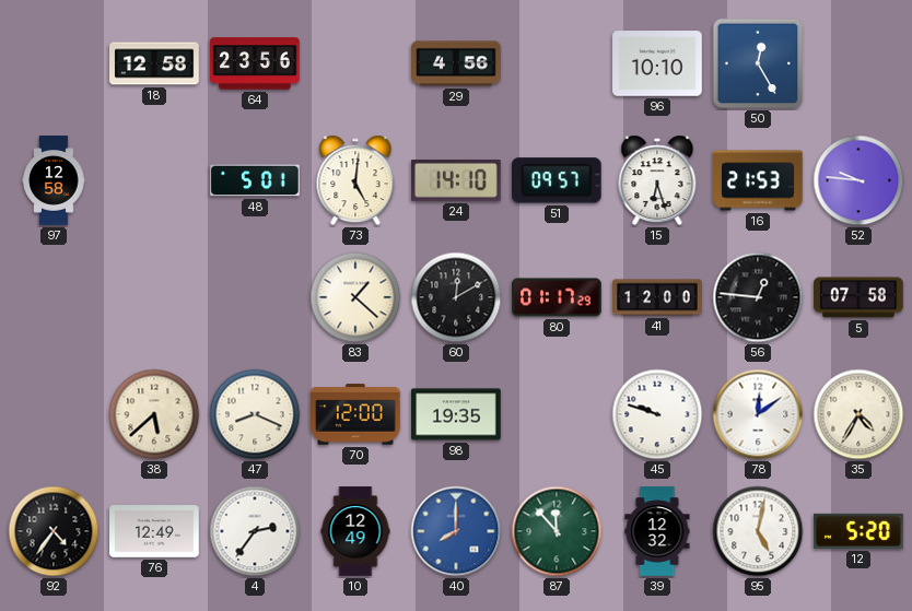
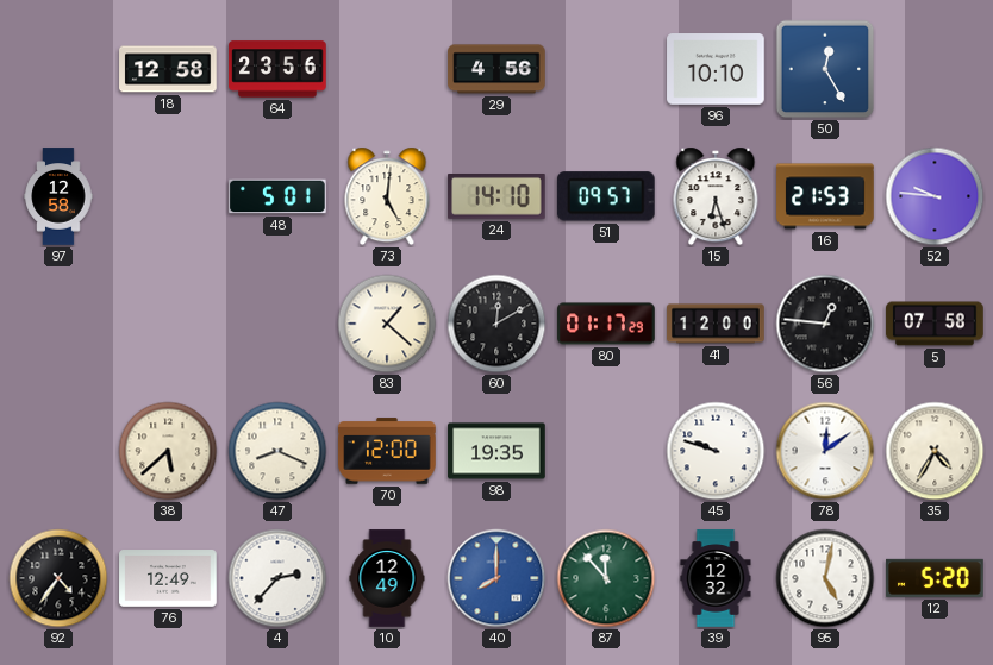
4: 2:36 -> 2:37 (277, 578)
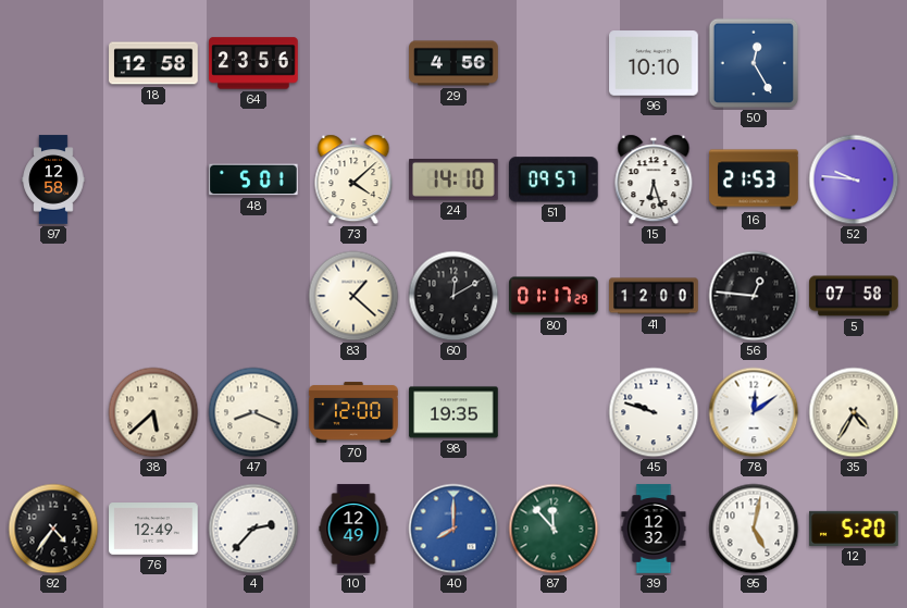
73: 5:01 -> 4:08 (353, 179)
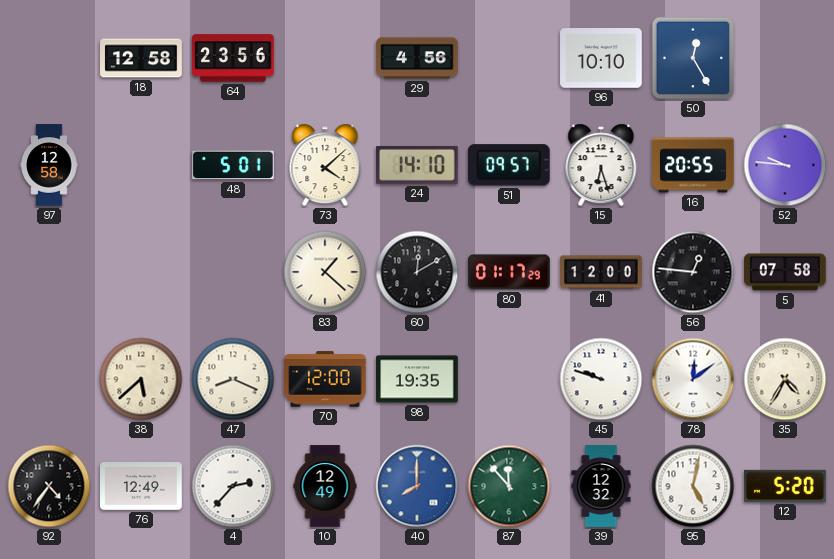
16: 21:53 -> 20:55 (693, 165)
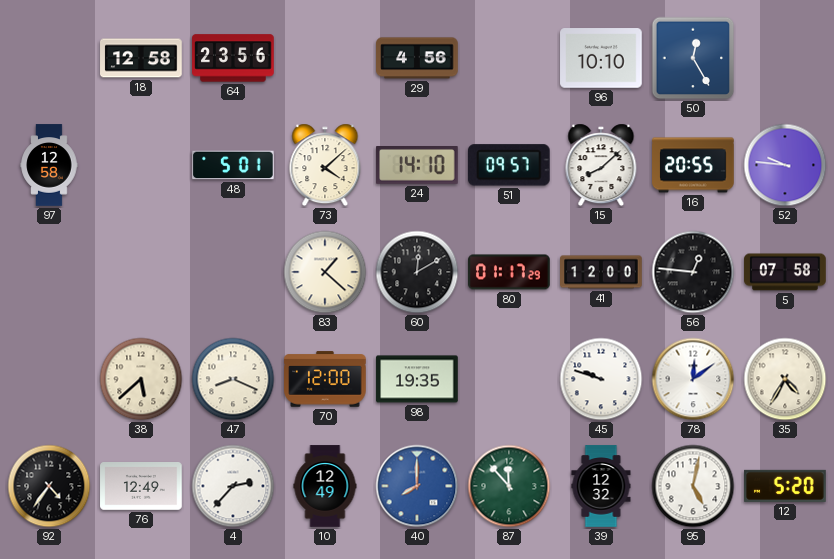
15: 6:27 -> 8:08 (601, 165)
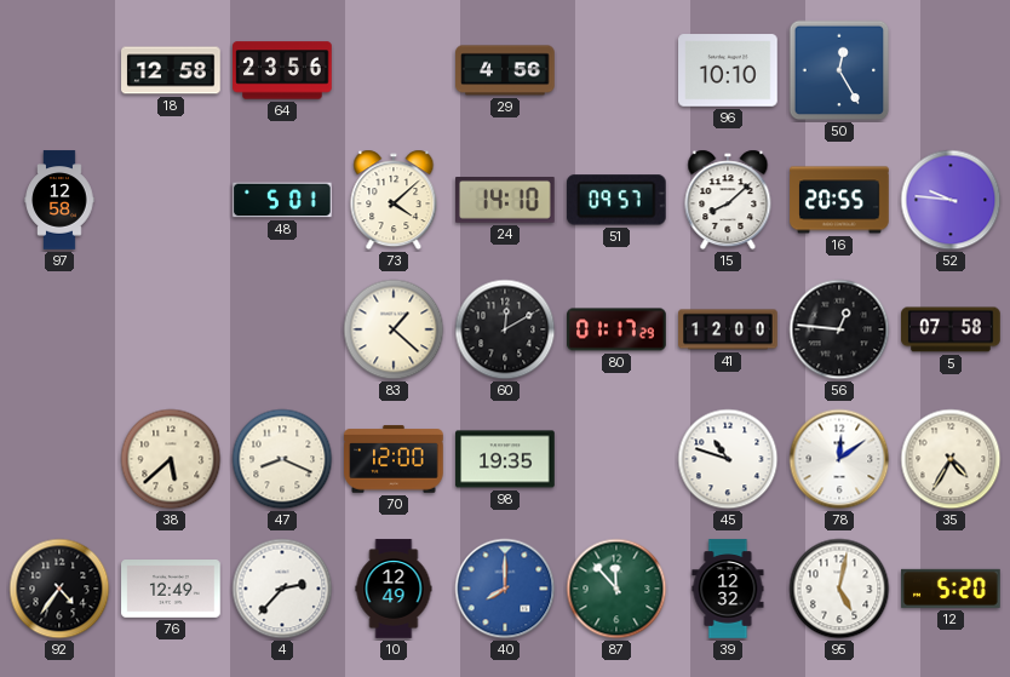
45: 9:48 -> 10:48 (728, 459)
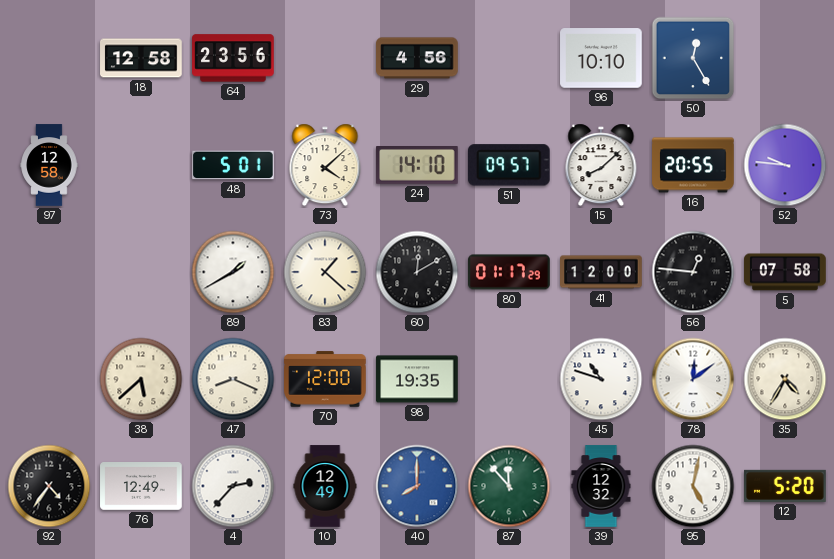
89: none -> 1:40 (233, 272)
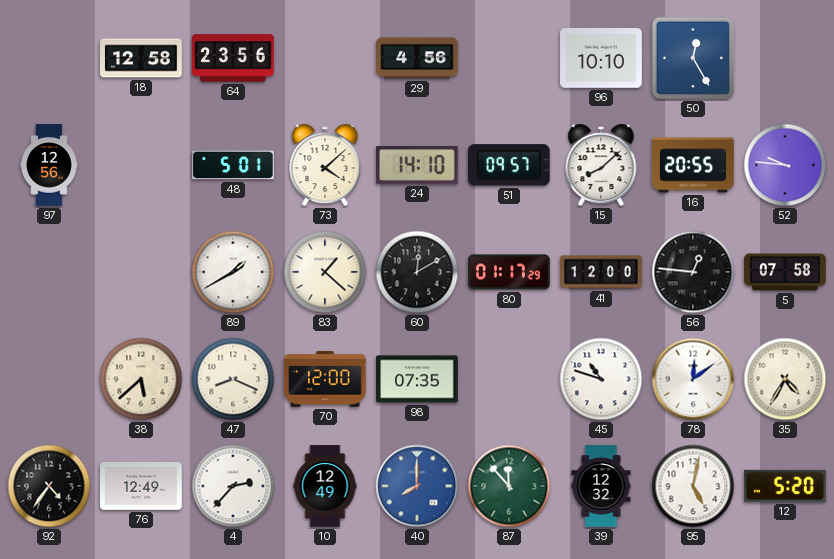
97: 12:58 -> 12:56 (49, 165)
98: 19:35 -> 07:35 (417, 379)
